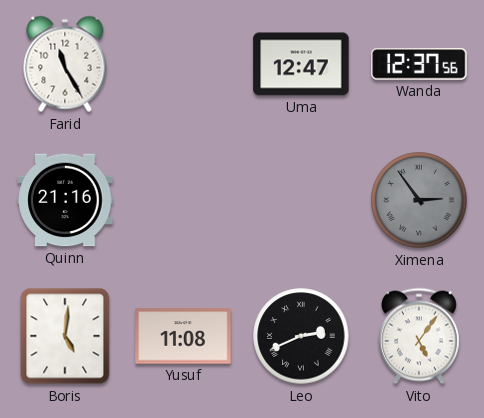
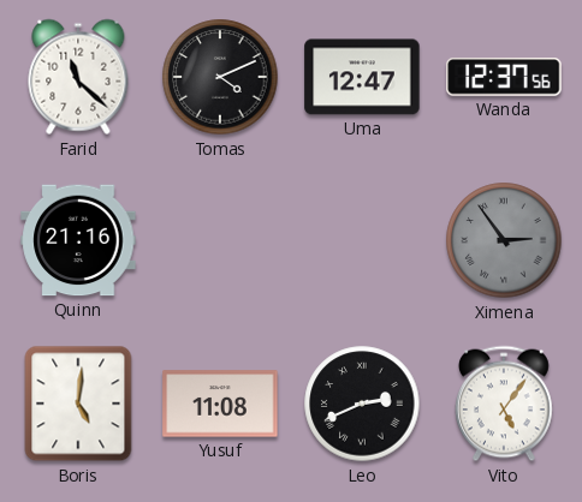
Farid: 11:25 -> 11:22 (78, 77)
Tomas: none -> 4:11 (220, 77)
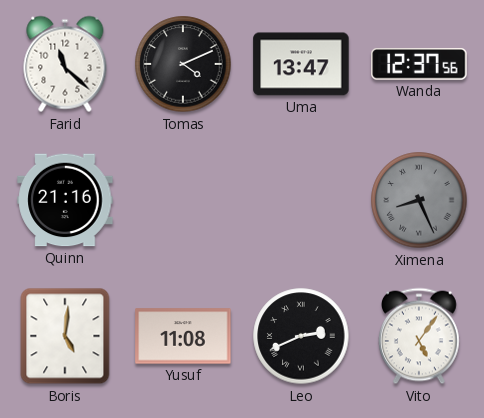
Uma: 12:47 -> 13:47 (301, 64)
Ximena: 2:54 -> 8:26 (419, 200)
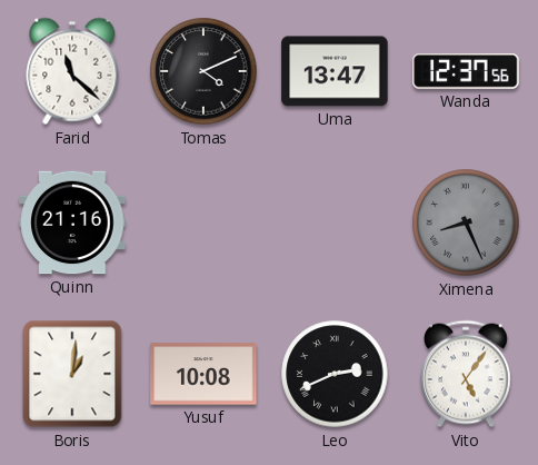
Boris: 5:01 -> 1:01 (72, 374)
Yusuf: 11:08 -> 10:08 (203, 374)
